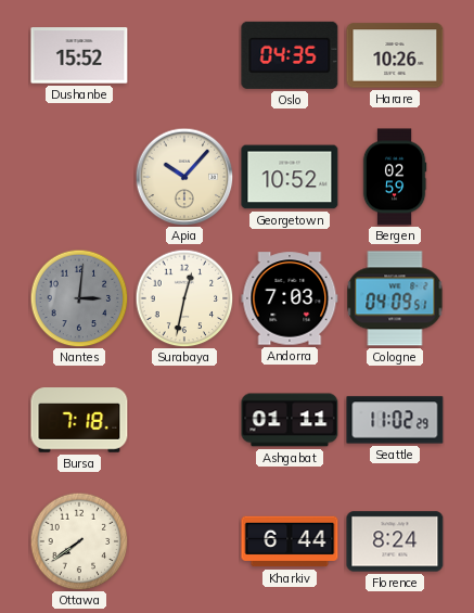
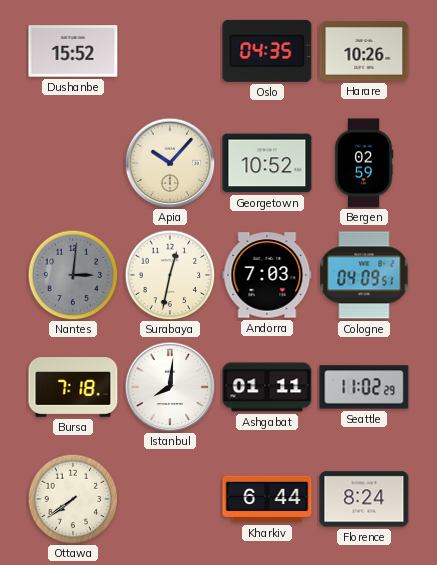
Istanbul: none -> 8:01 (170, 387)
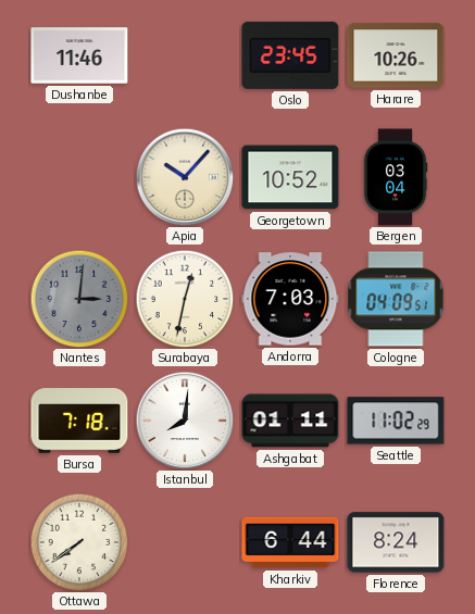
Dushanbe: 15:52 -> 11:46 (79, 55)
Oslo: 04:35 -> 23:45 (290, 55)
Bergen: 02:59 -> 03:04 (396, 177)
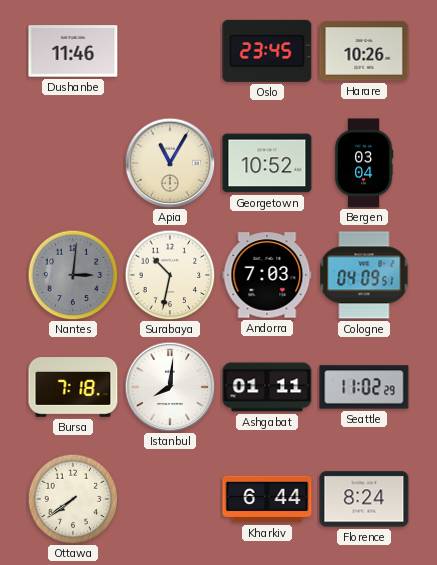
Apia: 10:07 -> 11:05 (170, 163)
Surabaya: 12:32 -> 10:32 (170, 275)
